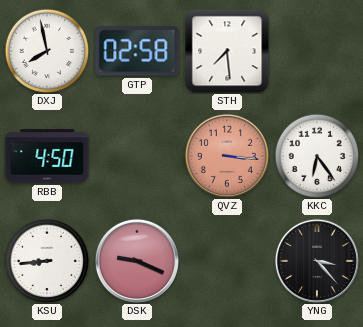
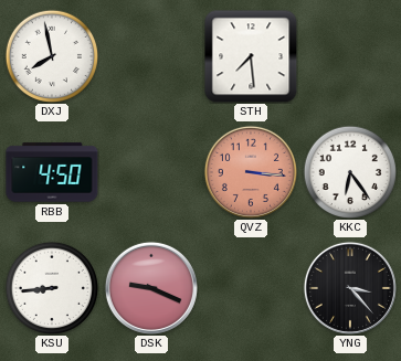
GTP: 02:58 -> none (137, 51)
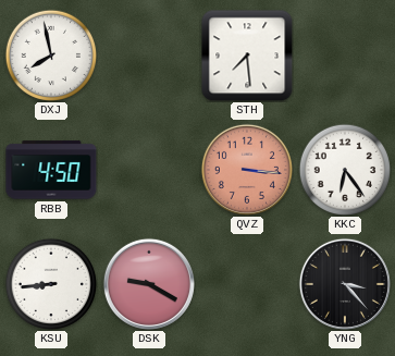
DSK: 9:19 -> 9:20 (149, 284)
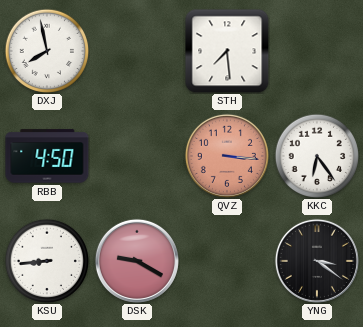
YNG: 3:23 -> 3:21 (317, 261)
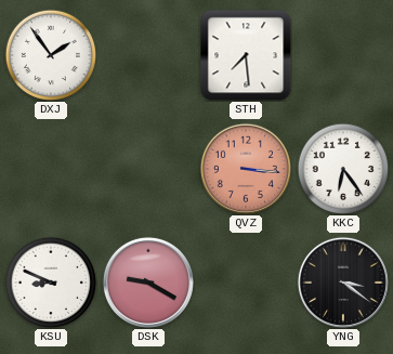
DXJ: 7:58 -> 1:54 (50, 54)
RBB: 4:50 -> none (47, 156)
KSU: 8:44 -> 8:49 (50, 281)
